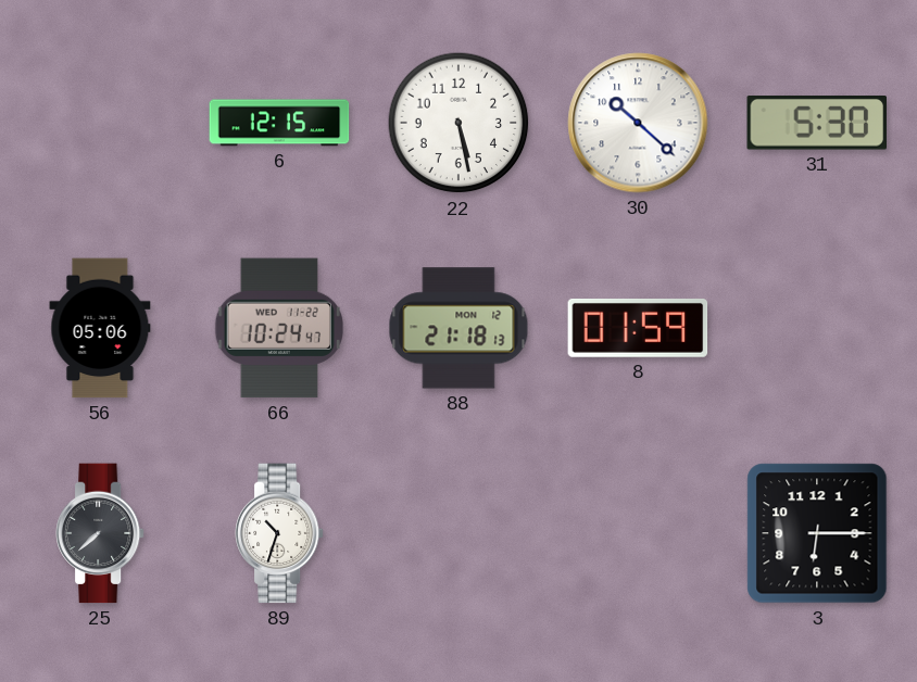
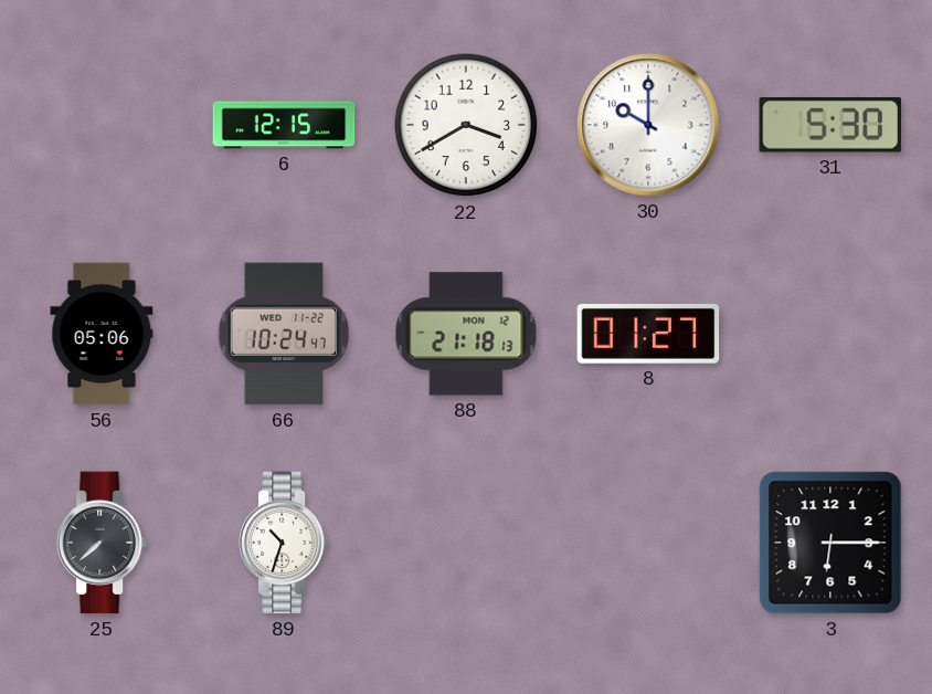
22: 5:28 -> 3:40 (466, 125)
30: 10:22 -> 10:00 (648, 125)
8: 01:59 -> 01:27 (648, 334)
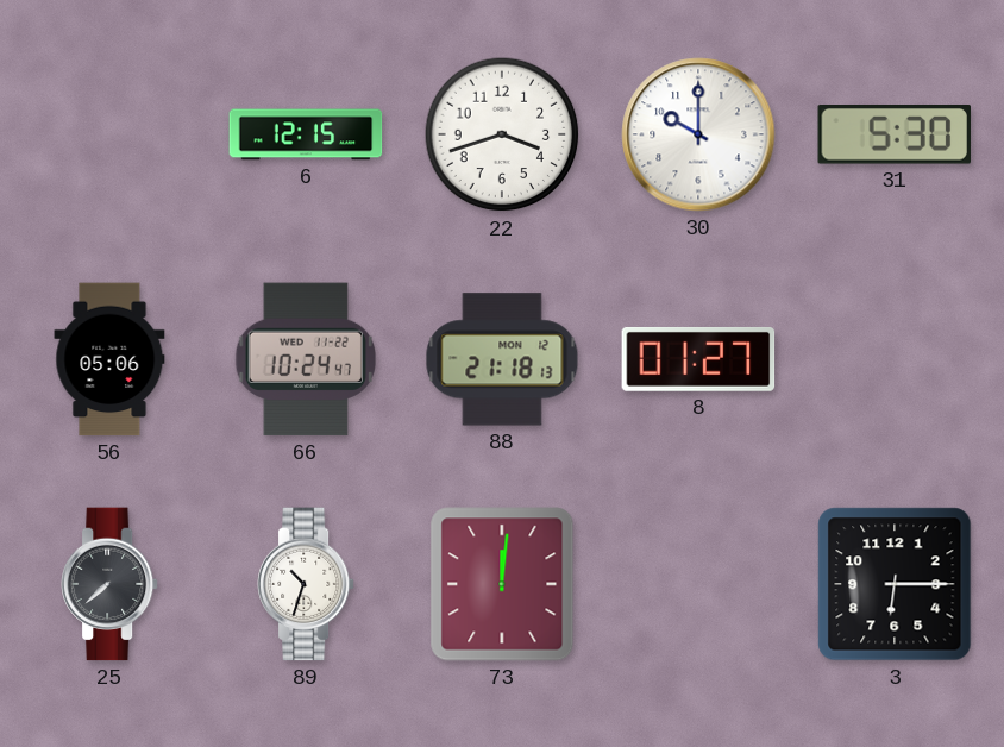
22: 3:40 -> 3:42 (502, 134)
73: none -> 12:01 (502, 584)
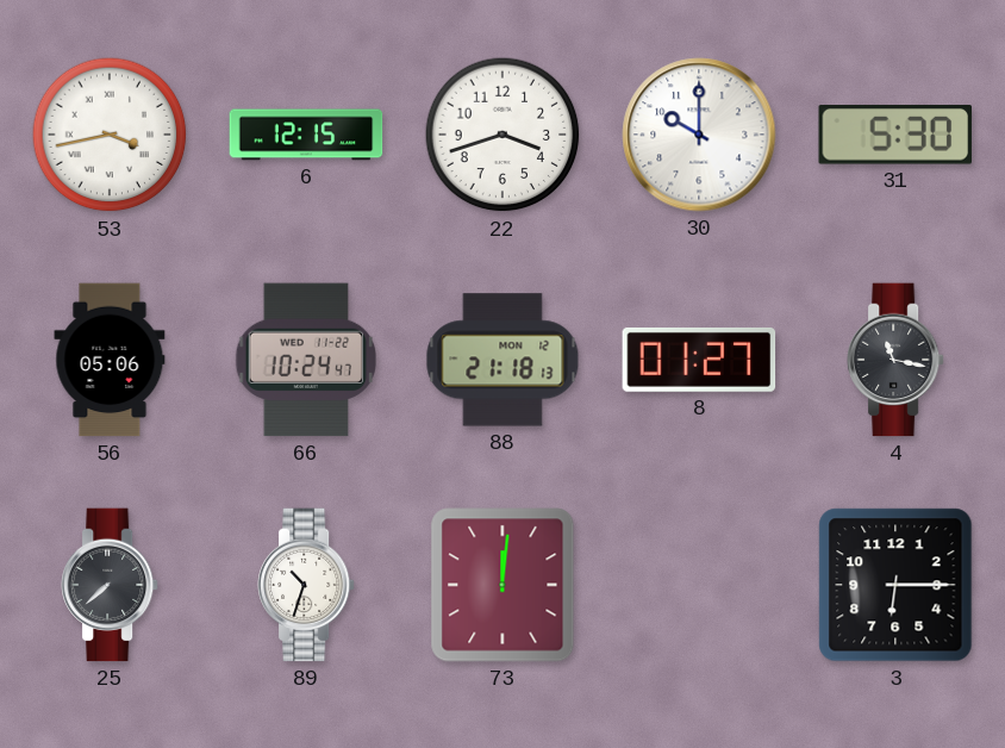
53: none -> 3:43 (110, 135)
4: none -> 11:17 (895, 360)
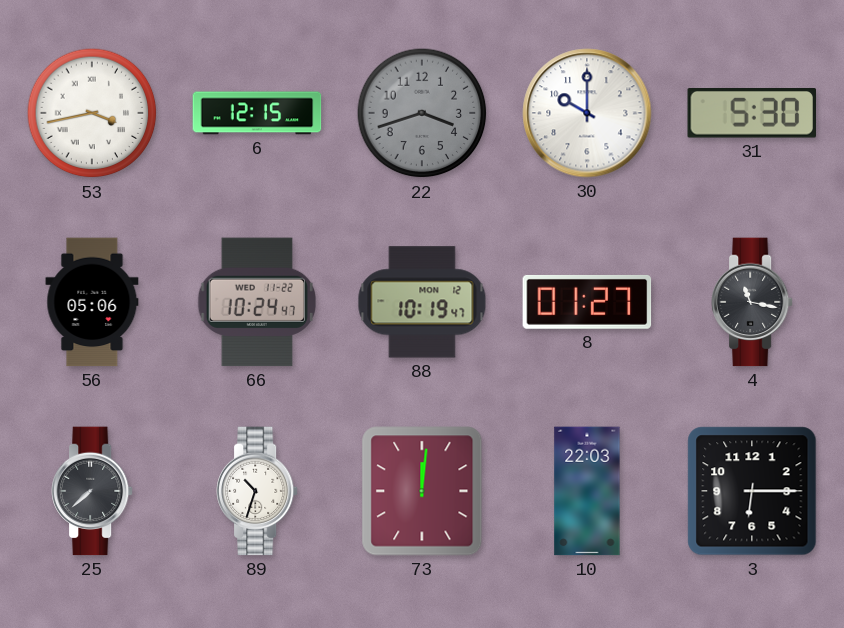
22 dial: white -> grey (422, 113)
88: 21:18 -> 10:19 (422, 302)
10: none -> 22:03 (587, 491)
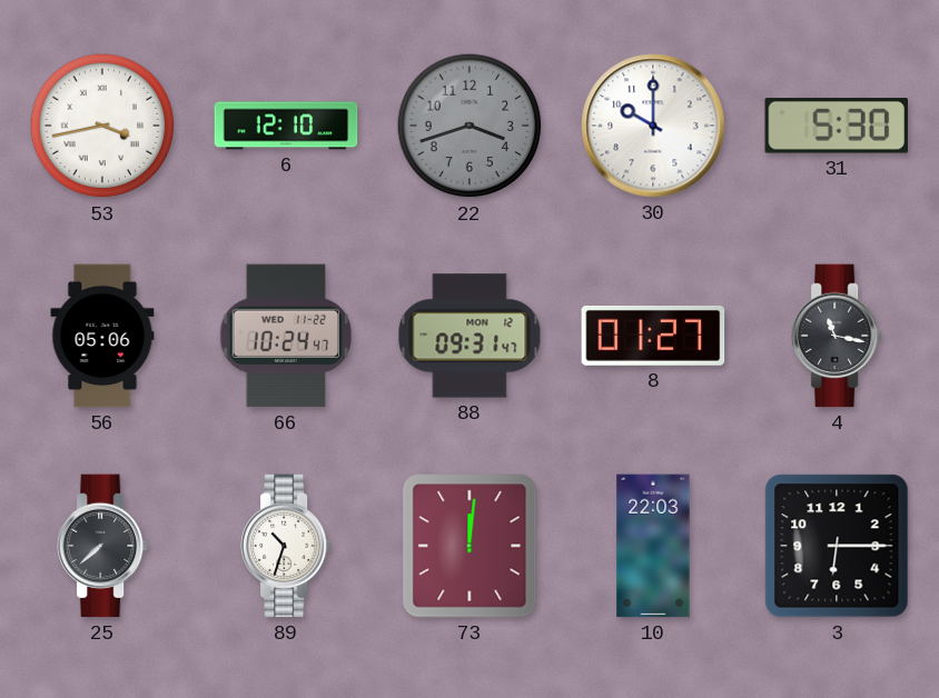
6: 12:15 -> 12:10 (286, 126)
88: 10:19 -> 09:31 (469, 336)
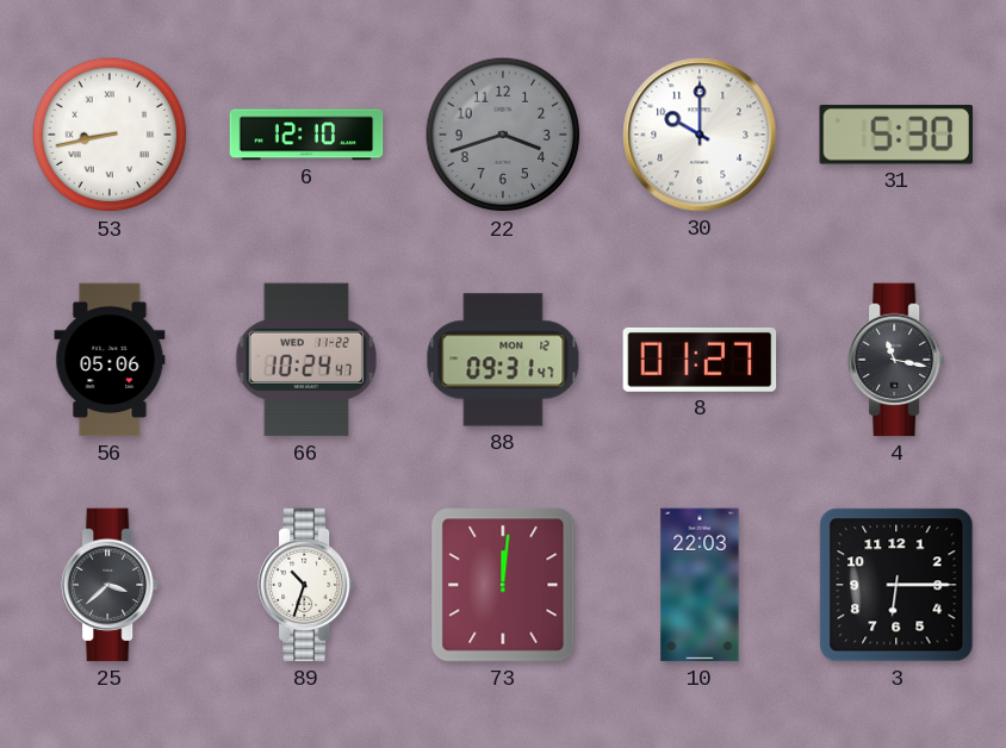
53: 3:43 -> 8:43 (110, 135)
25: 7:38 -> 3:38 (110, 585)
